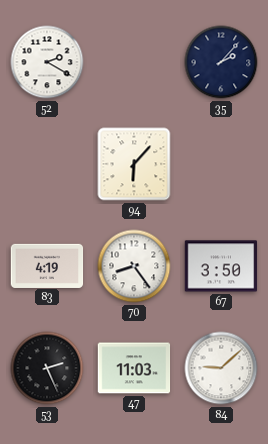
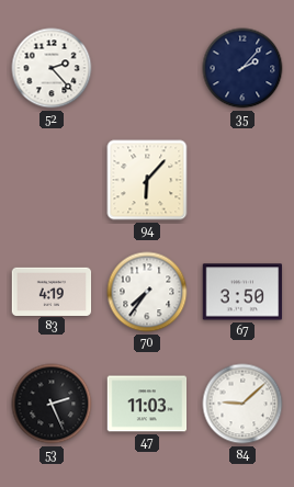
52: 2:20 -> 2:23 (52, 68)
70: 8:24 -> 7:36 (147, 292)
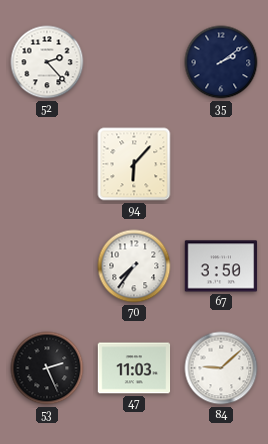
35: 2:07 -> 2:09 (221, 62)
83: 4:19 -> none (52, 291)
